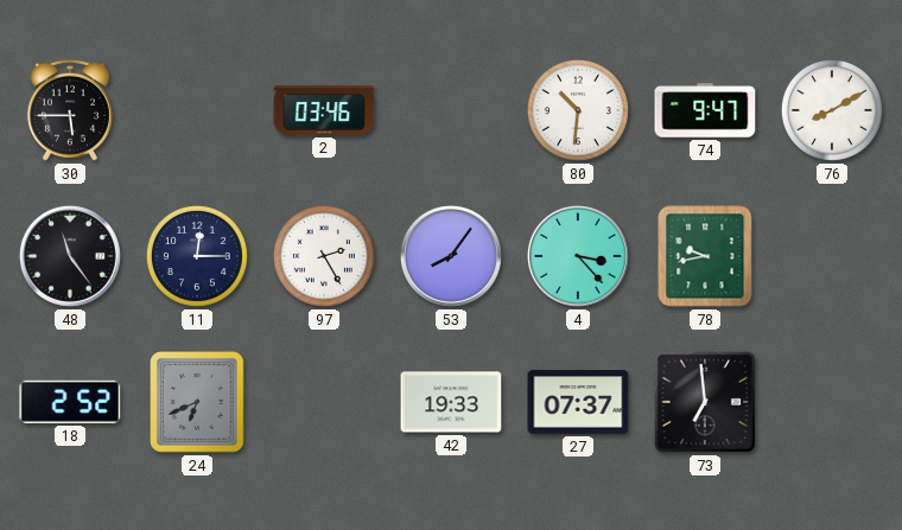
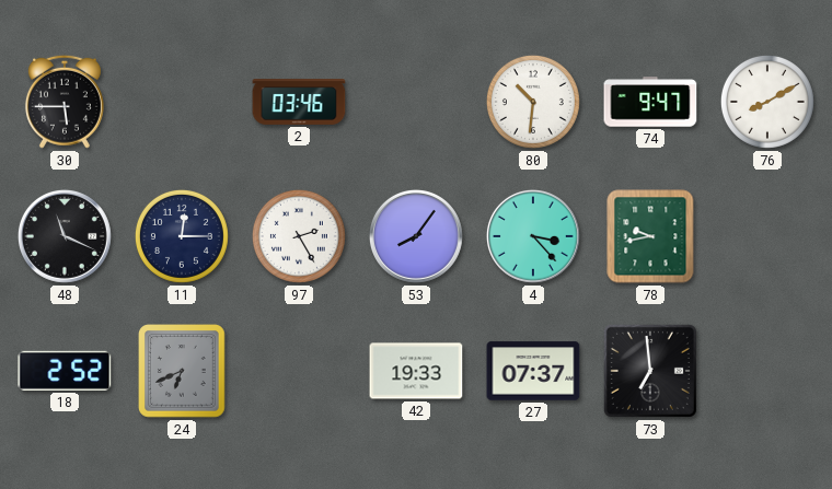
48: 11:24 -> 11:19 (65, 236)
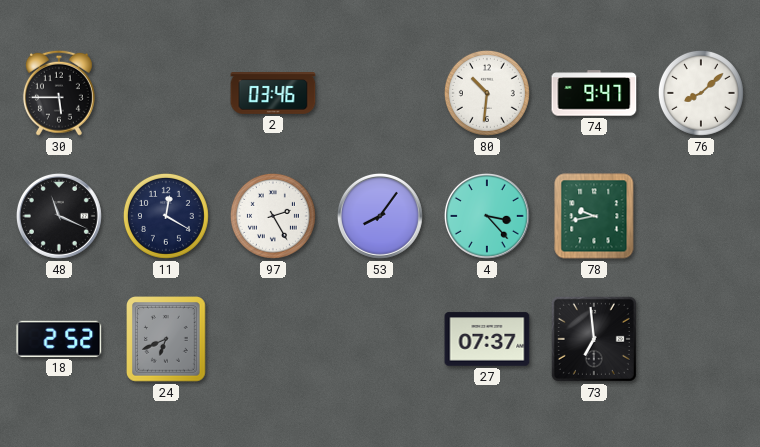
76: 8:10 -> 8:08 (701, 93)
11: 12:15 -> 12:20 (166, 216)
42: 19:33 -> none (416, 371)
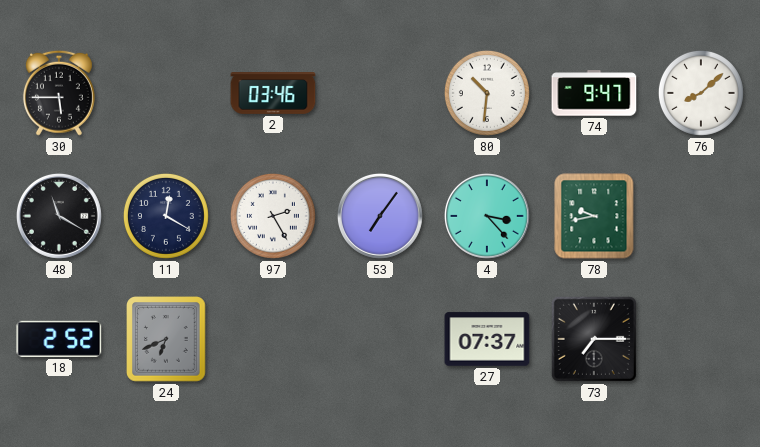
48: 11:19 -> 11:20 (59, 216)
53: 8:06 -> 7:06 (380, 216)
73: 6:59 -> 7:15 (594, 339)
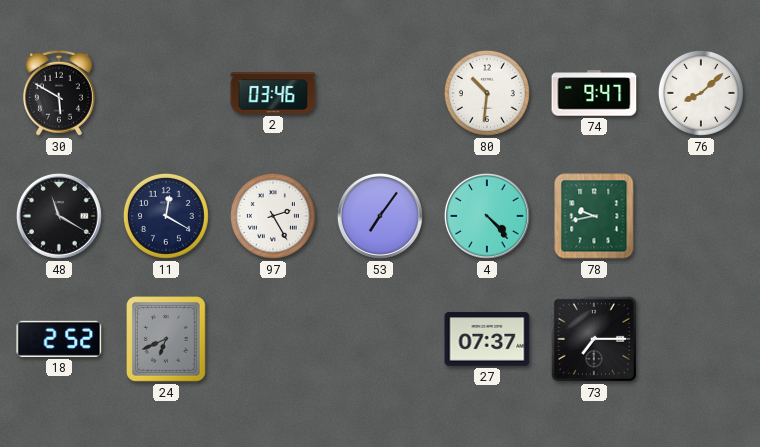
30: 5:45 -> 5:50 (59, 93)
4: 3:23 -> 4:23 (487, 216)
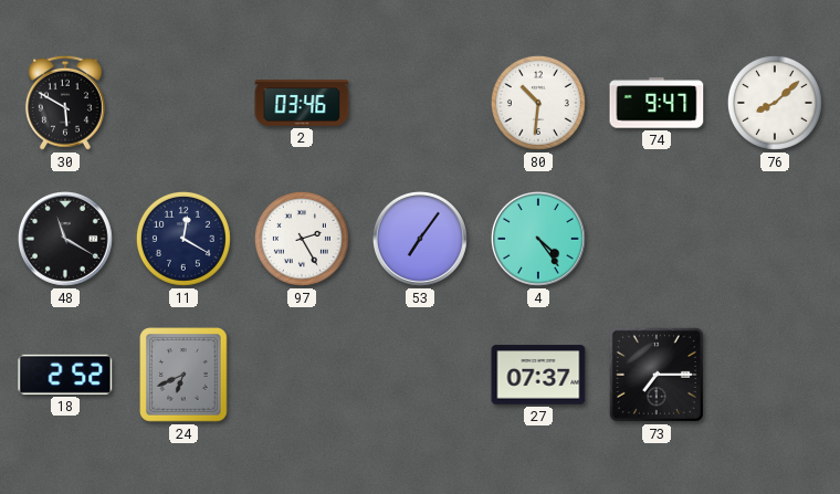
4: 4:23 -> 4:24 (538, 239)
78: 9:43 -> none (594, 216)
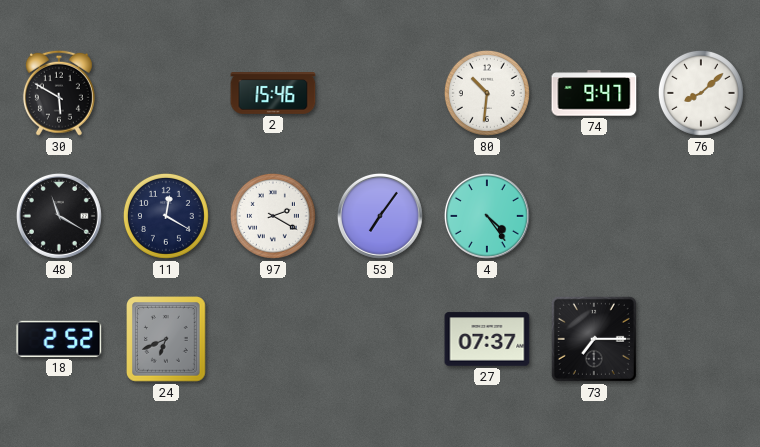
2: 03:46 -> 15:46 (273, 94)
97: 2:25 -> 2:20 (273, 216)
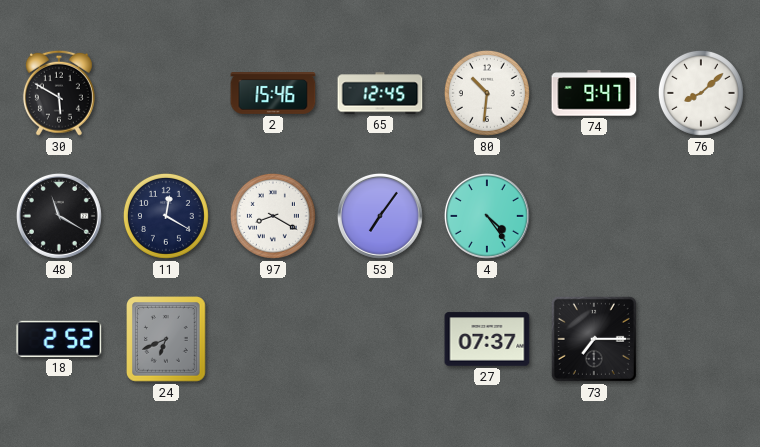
65: none -> 12:45 (380, 93)
97: 2:20 -> 8:20 (273, 216)
